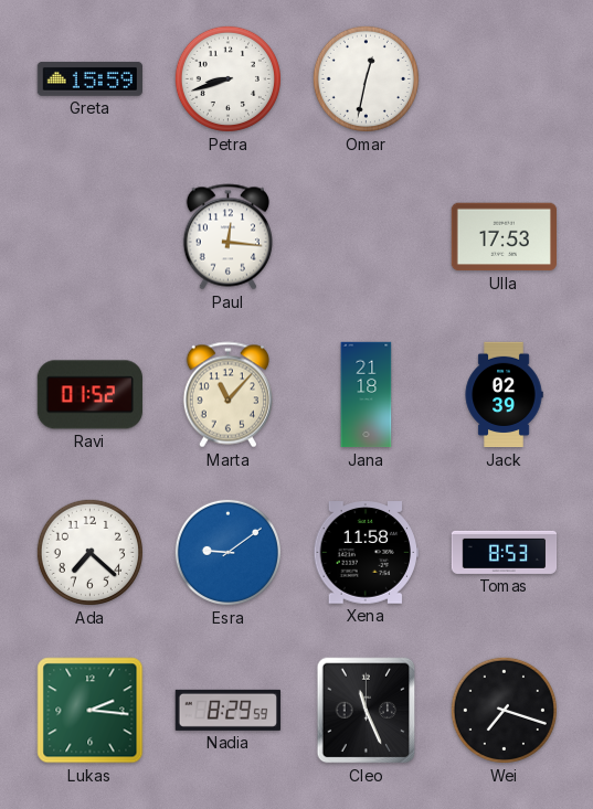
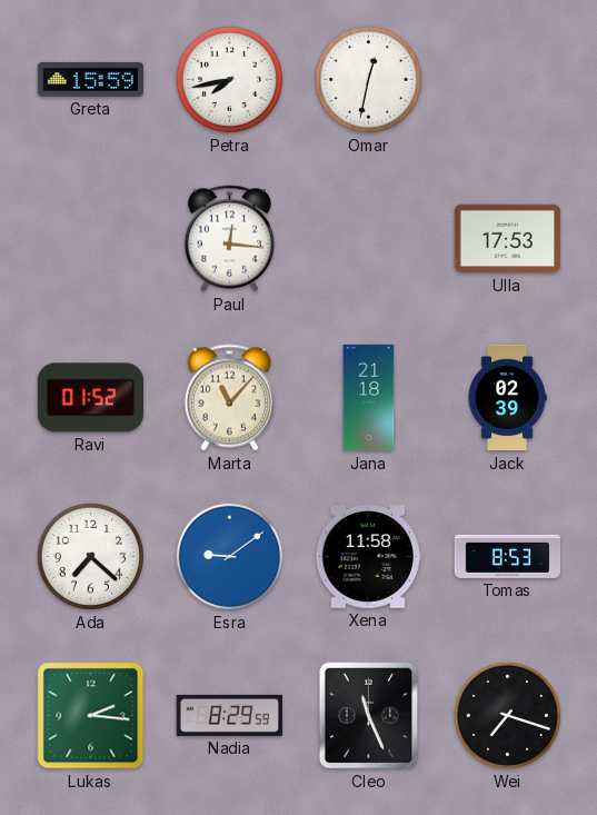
Petra: 8:42 -> 7:43 (229, 79)
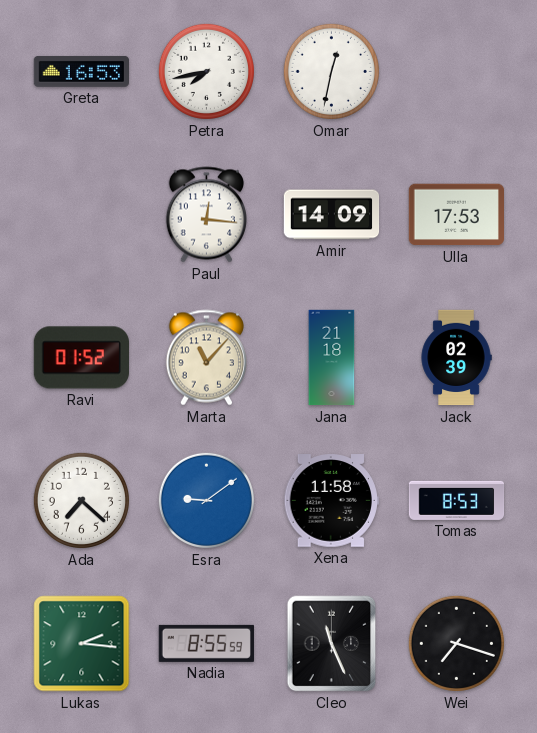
Greta: 15:59 -> 16:53 (81, 71)
Amir: none -> 14:09 (332, 215)
Nadia: 8:29 -> 8:55 (206, 643)
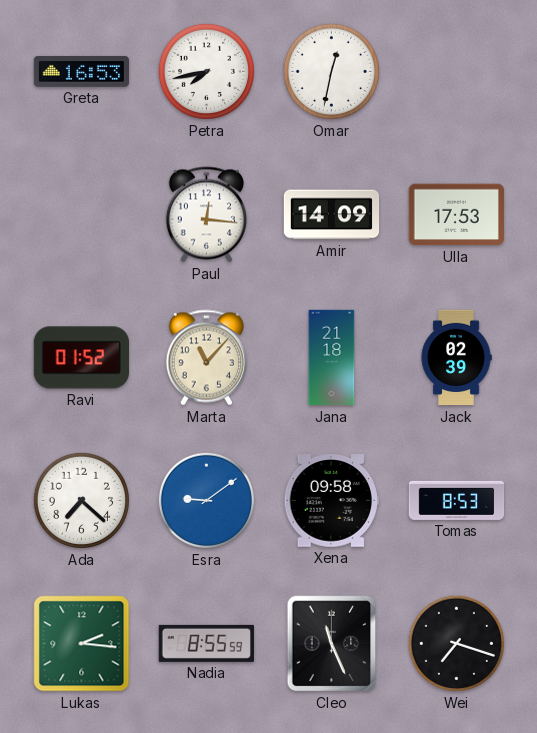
Xena: 11:58 -> 09:58 (331, 501)
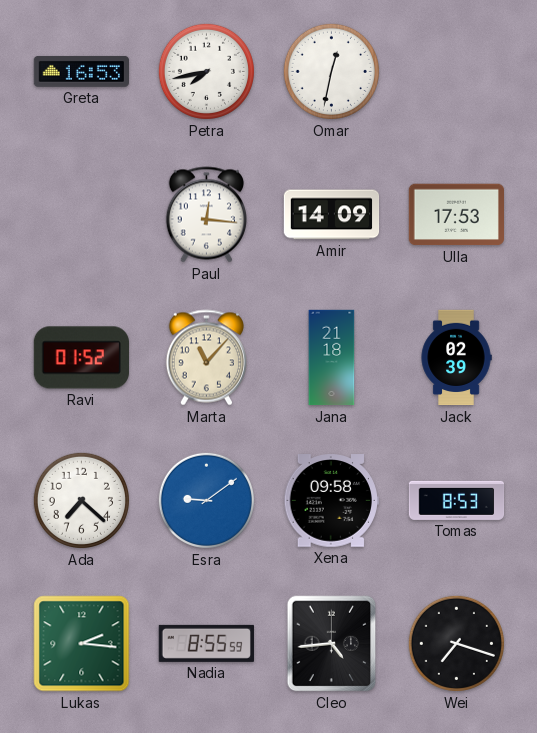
Cleo: 11:26 -> 4:44 (332, 644)
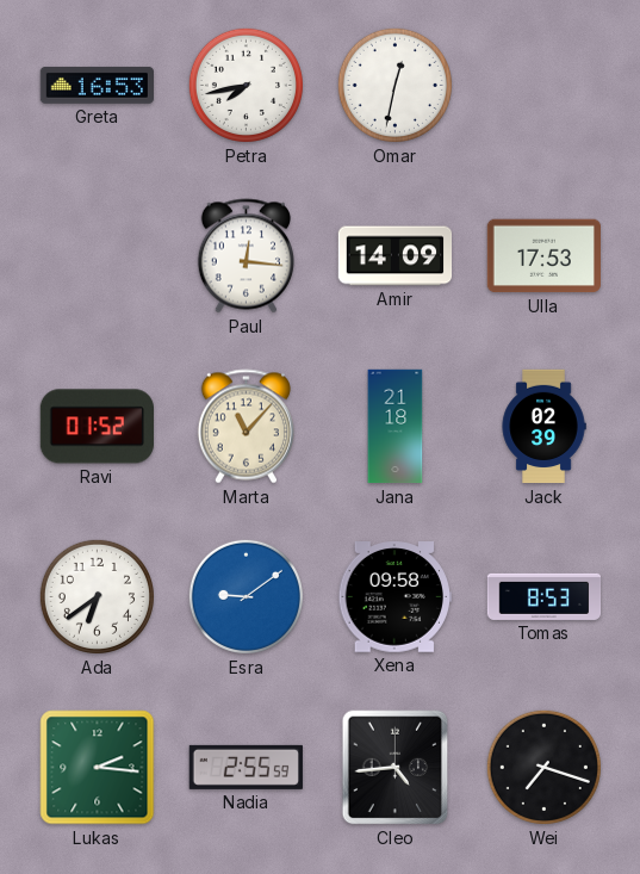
Ada: 7:22 -> 6:39 (97, 596)
Nadia: 8:55 -> 2:55 (246, 767)
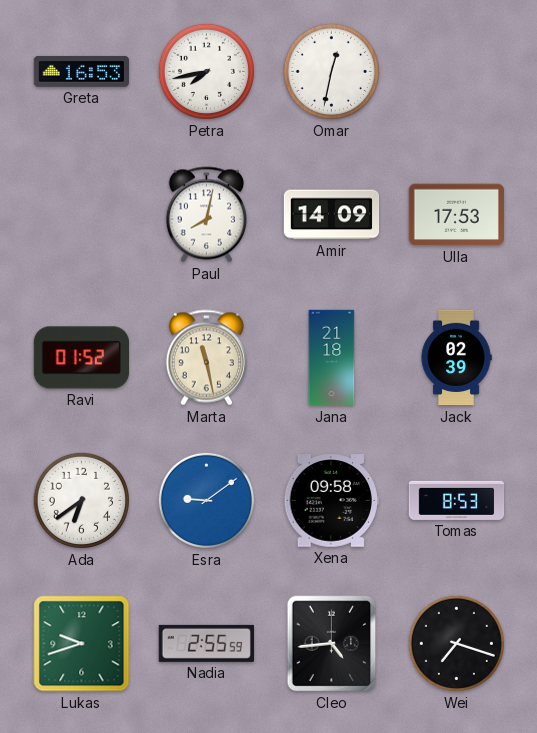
Paul: 12:16 -> 8:02 (206, 215)
Marta: 11:07 -> 11:28 (206, 358)
Lukas: 2:16 -> 9:42 (82, 644)
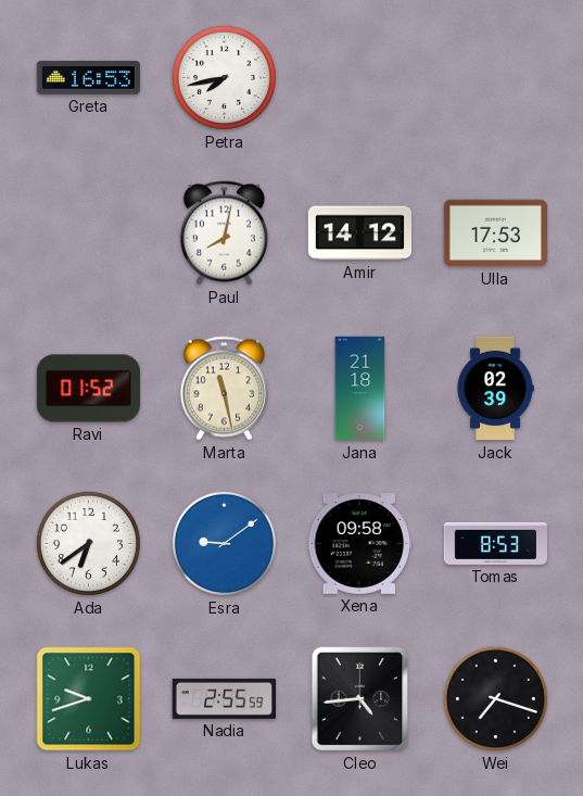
Omar: 12:32 -> none (331, 71)
Amir: 14:09 -> 14:12 (360, 233)
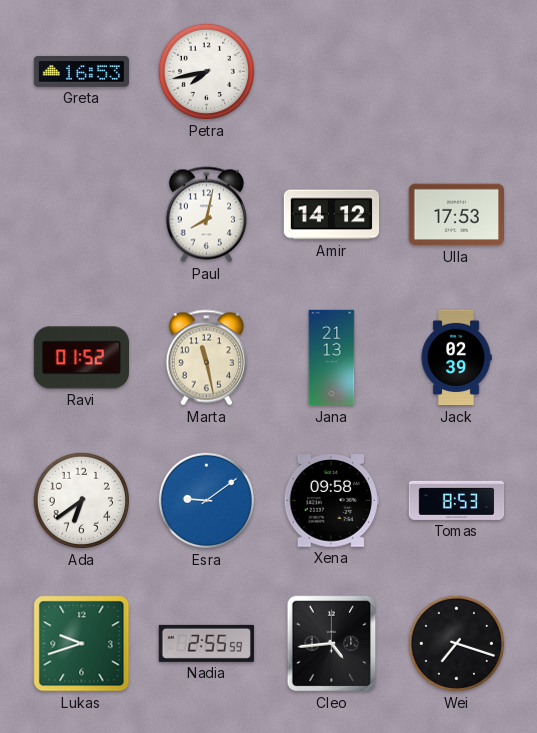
Jana: 21:18 -> 21:13 (332, 358)
